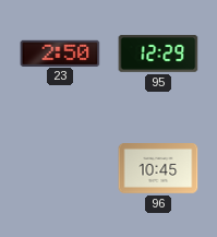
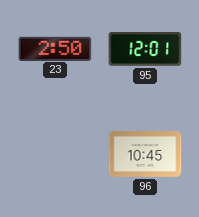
95: 12:29 -> 12:01 (145, 49)
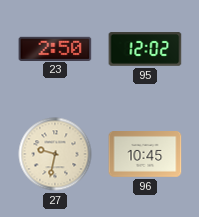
95: 12:01 -> 12:02 (145, 49)
27: none -> 9:32 (55, 154)
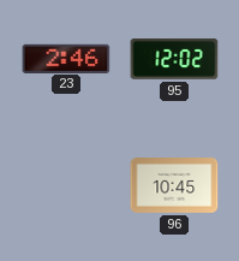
23: 2:50 -> 2:46 (66, 58)
27: 9:32 -> none (55, 154)
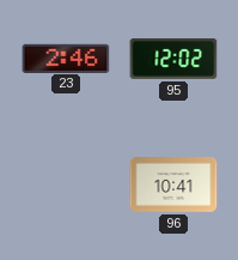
96: 10:45 -> 10:41 (173, 186)
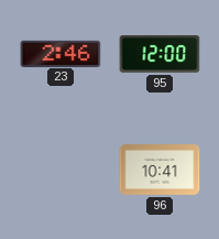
95: 12:02 -> 12:00 (160, 54)
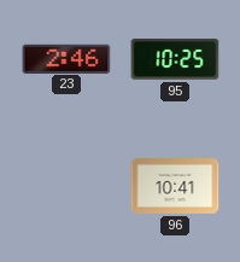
95: 12:00 -> 10:25 (175, 59)
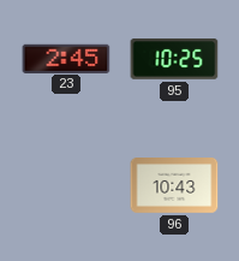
23: 2:46 -> 2:45 (66, 58)
96: 10:41 -> 10:43 (174, 186)
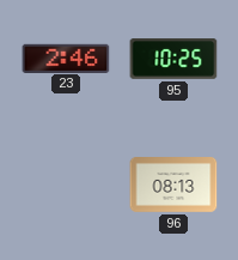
23: 2:45 -> 2:46 (66, 58)
96: 10:43 -> 08:13 (173, 186)
